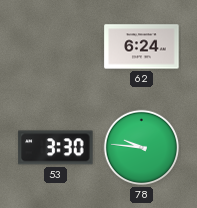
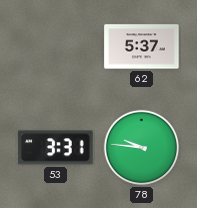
62: 6:24 -> 5:37 (142, 47)
53: 3:30 -> 3:31 (56, 148)
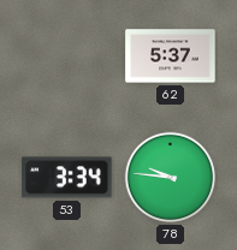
53: 3:31 -> 3:34 (67, 178)
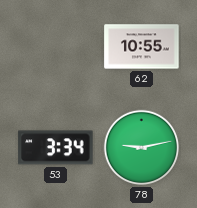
62: 5:37 -> 10:55 (142, 47)
78: 9:46 -> 9:13 (142, 148)
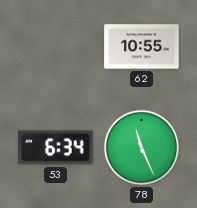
53: 3:34 -> 6:34 (56, 148)
78: 9:13 -> 11:26 (142, 148)
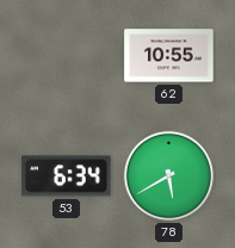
78: 11:26 -> 5:40 (169, 176)
